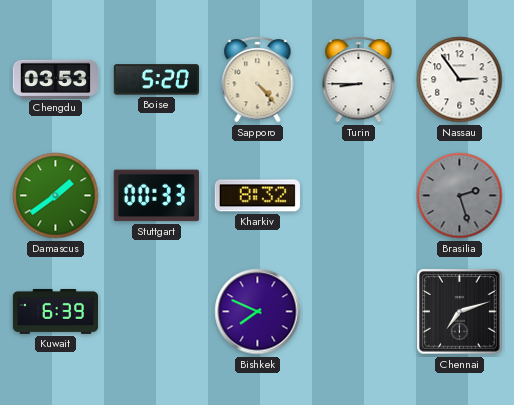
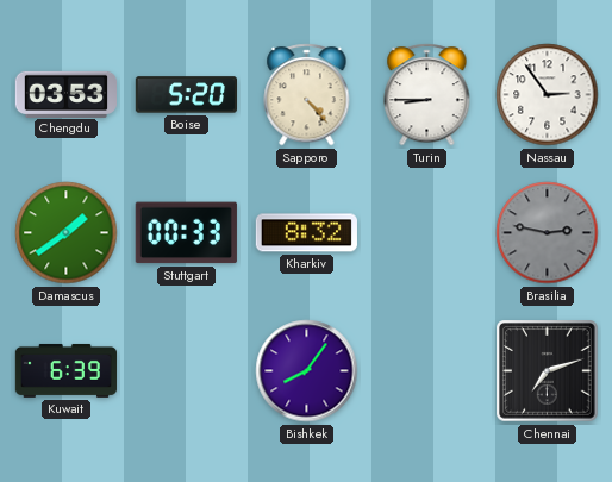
Brasilia: 2:27 -> 2:47 (548, 233)
Bishkek: 7:49 -> 8:06 (307, 371)
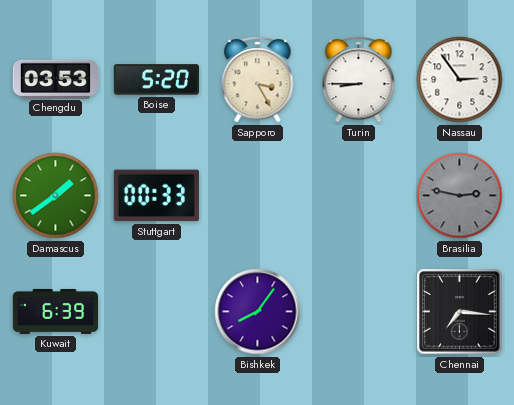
Sapporo: 4:23 -> 3:25 (258, 80)
Kharkiv: 8:32 -> none (306, 233)
Chennai: 7:12 -> 7:16 (460, 312)
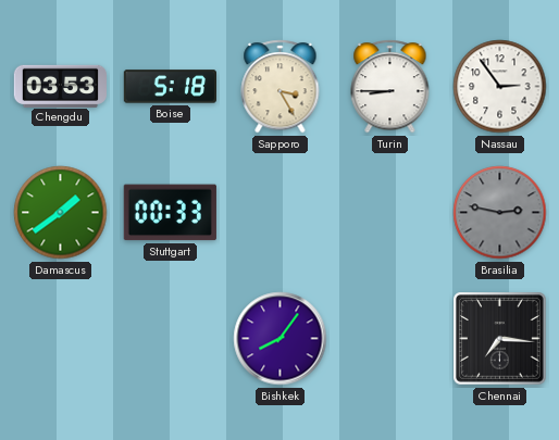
Boise: 5:20 -> 5:18 (170, 87)
Kuwait: 6:39 -> none (56, 311)
